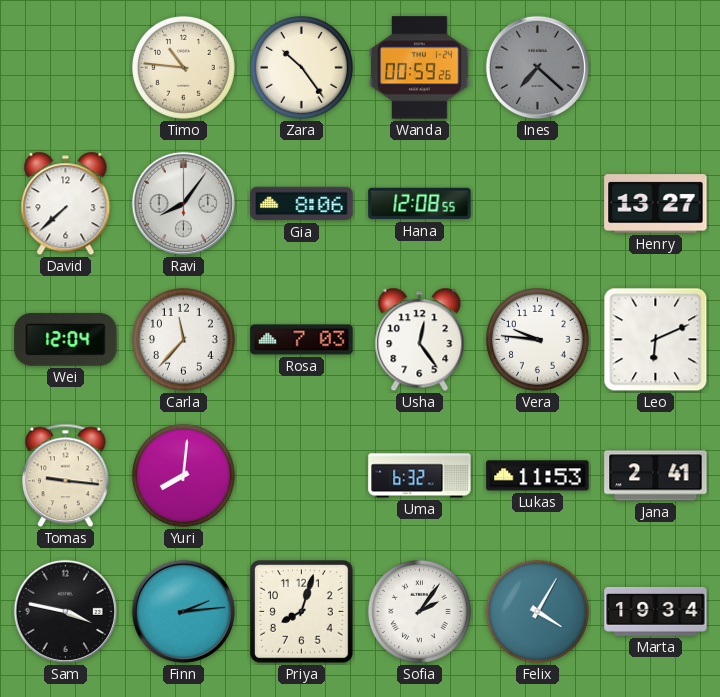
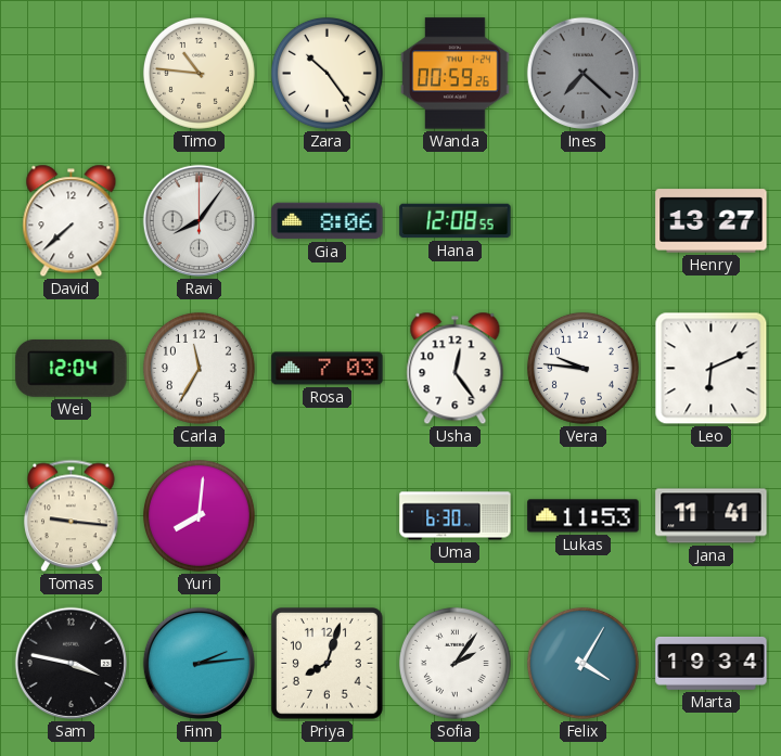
Carla: 11:37 -> 11:35 (199, 368)
Uma: 6:32 -> 6:30 (456, 516)
Jana: 2:41 -> 11:41 (712, 516)
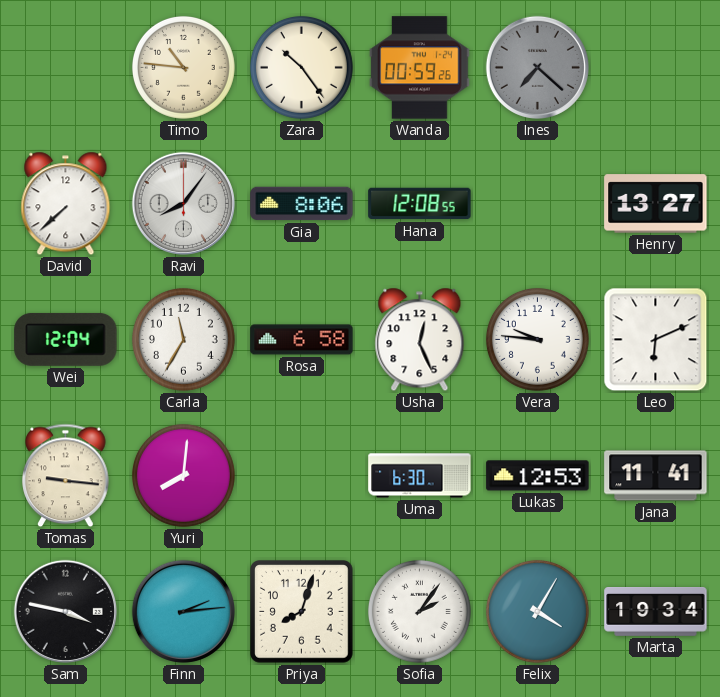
Rosa: 7:03 -> 6:58 (302, 340)
Usha: 12:24 -> 12:26 (420, 340)
Lukas: 11:53 -> 12:53 (538, 476)
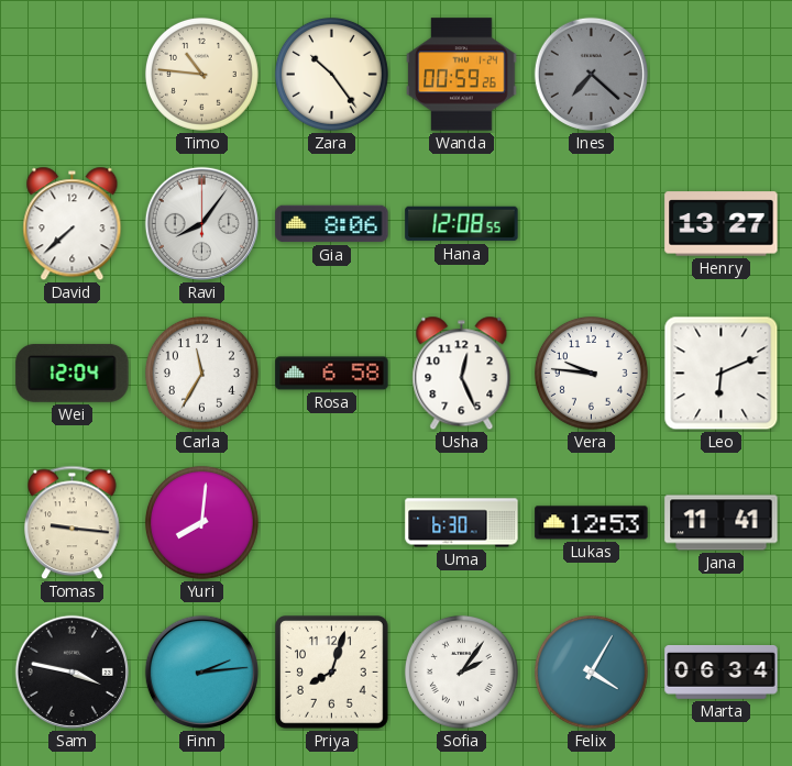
Marta: 19:34 -> 06:34 (722, 673)
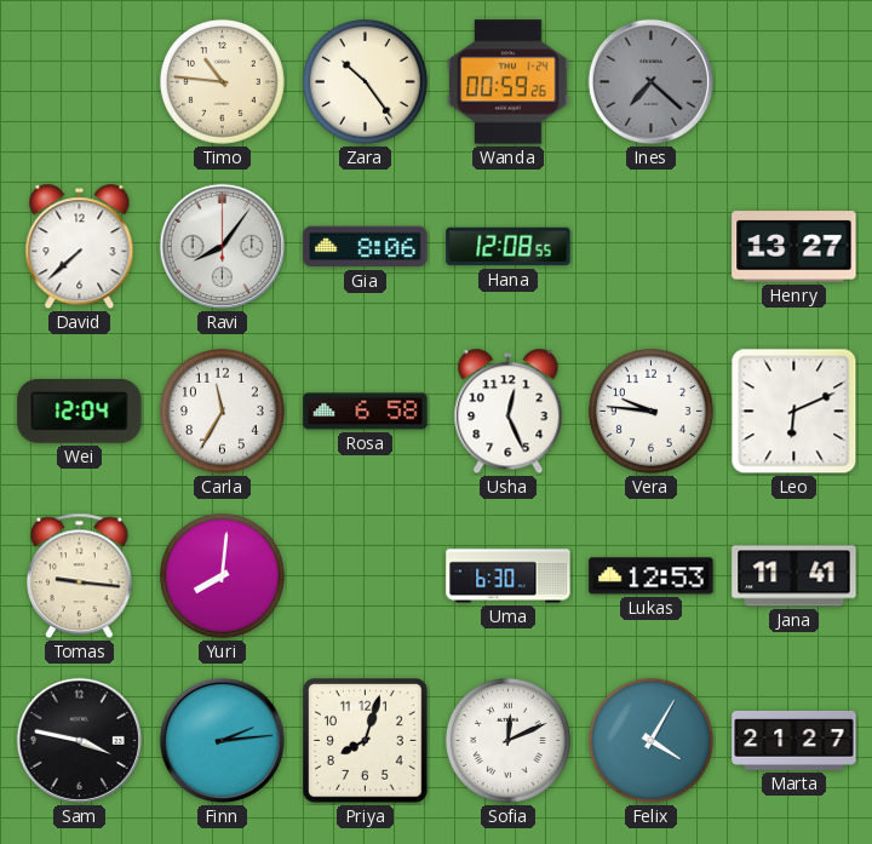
Sofia: 2:06 -> 12:11 (507, 740)
Marta: 06:34 -> 21:27 (794, 741)
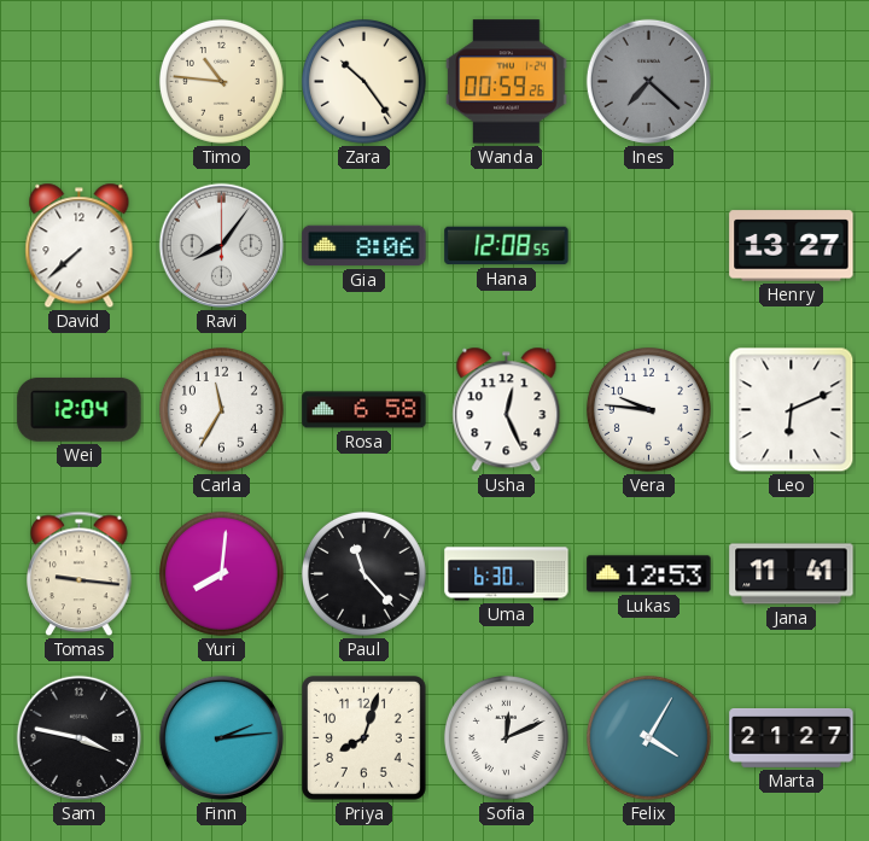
Paul: none -> 11:23 (363, 573)
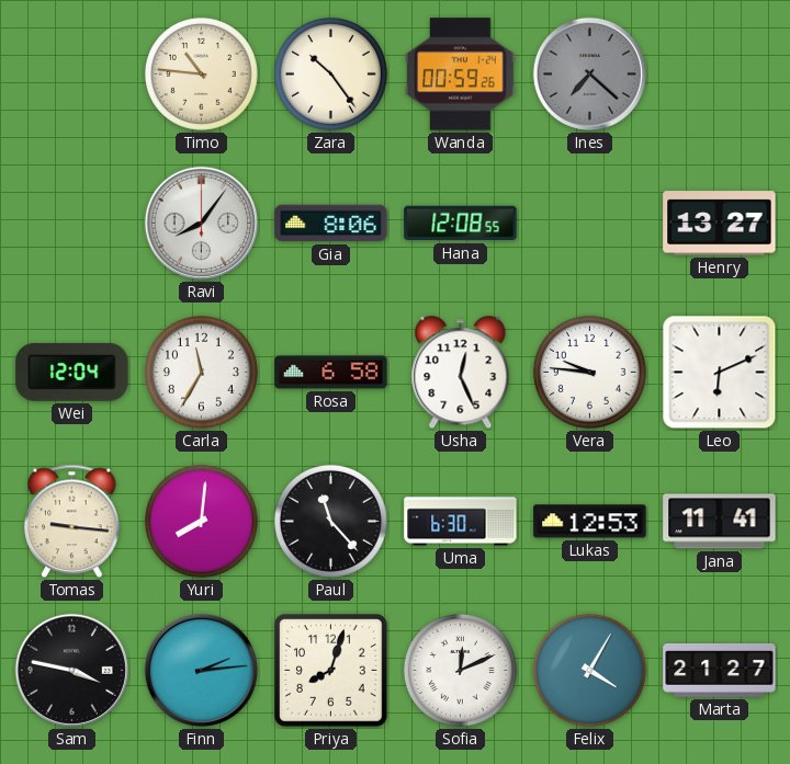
David: 7:38 -> none (80, 246)
